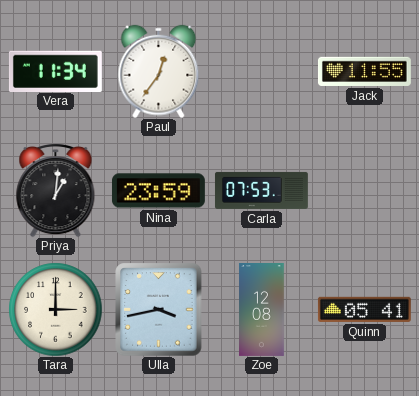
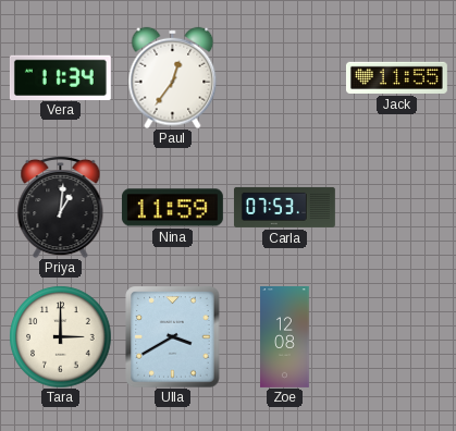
Nina: 23:59 -> 11:59 (172, 208)
Ulla: 3:43 -> 3:40 (173, 336)
Quinn: 05:41 -> none (364, 309)
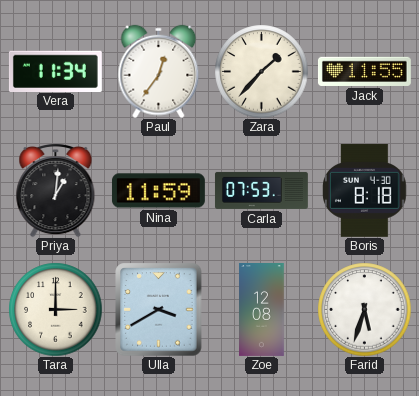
Zara: none -> 1:37 (261, 71)
Boris: none -> 8:18 (365, 190)
Farid: none -> 5:33 (364, 309)
